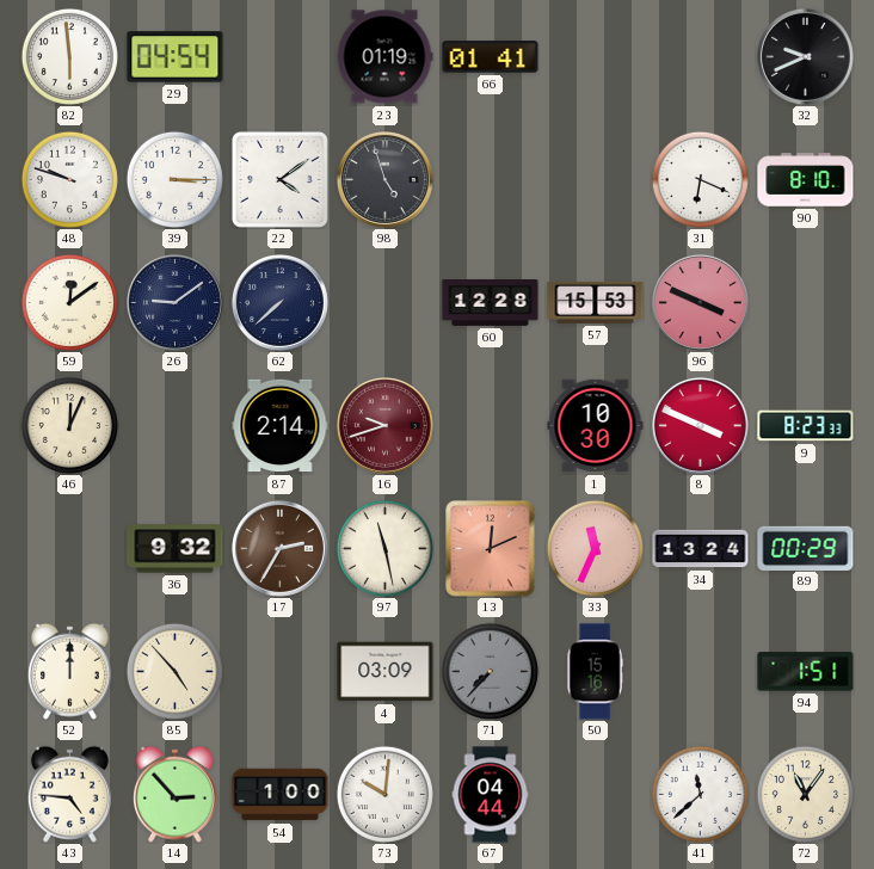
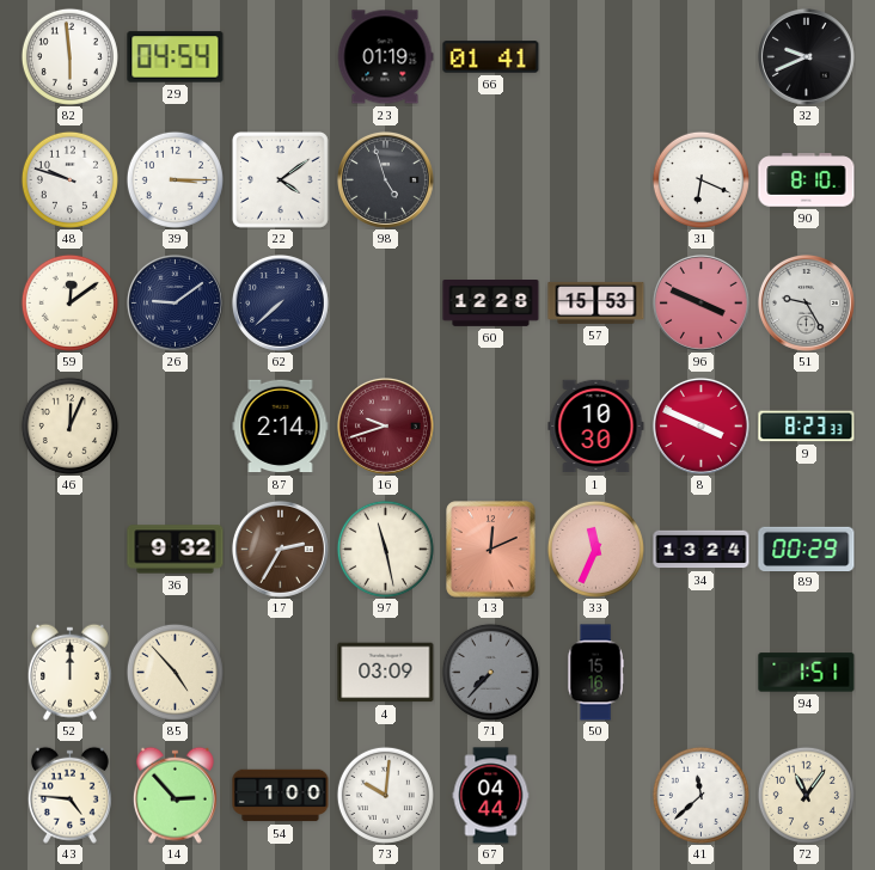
51: none -> 9:25 (806, 302)
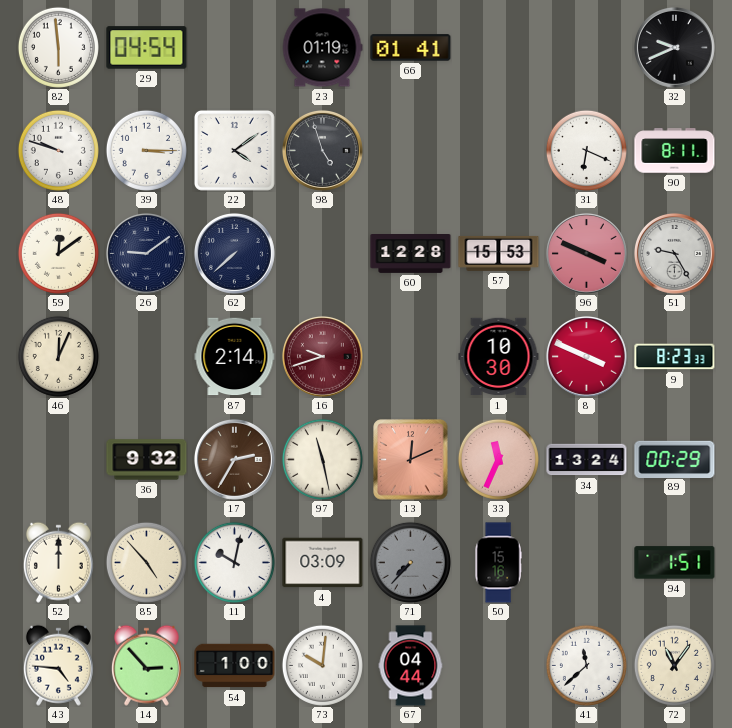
90: 8:10 -> 8:11 (675, 151)
11: none -> 10:02 (234, 562)
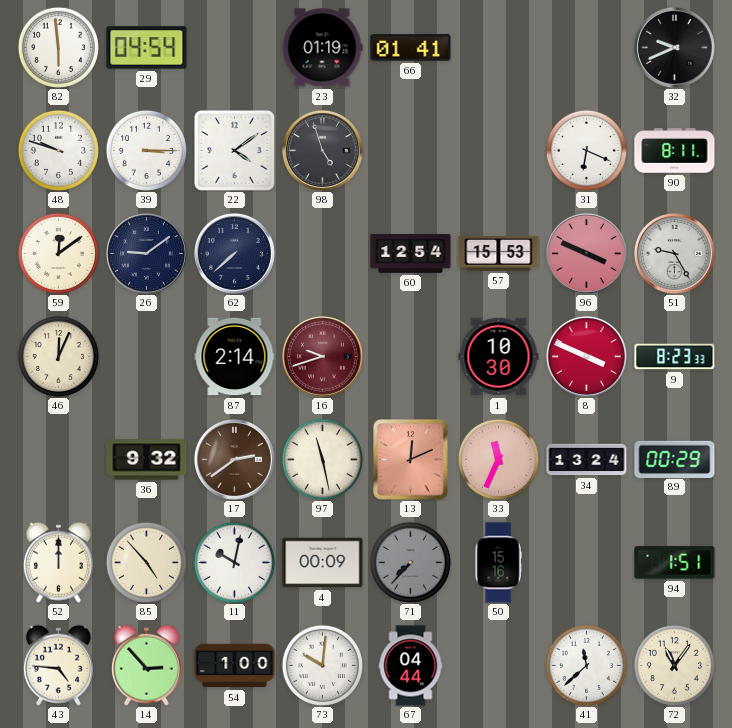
60: 12:28 -> 12:54 (411, 254)
17: 2:35 -> 2:39 (234, 459)
4: 03:09 -> 00:09 (323, 563)
